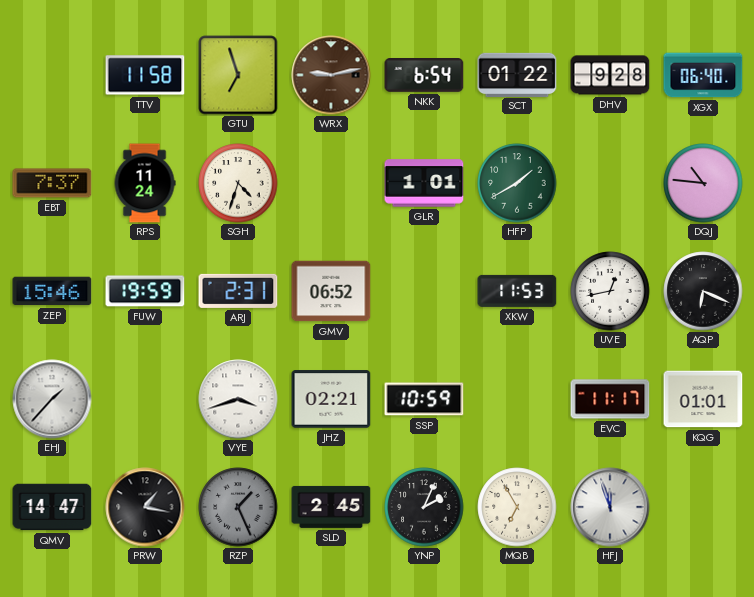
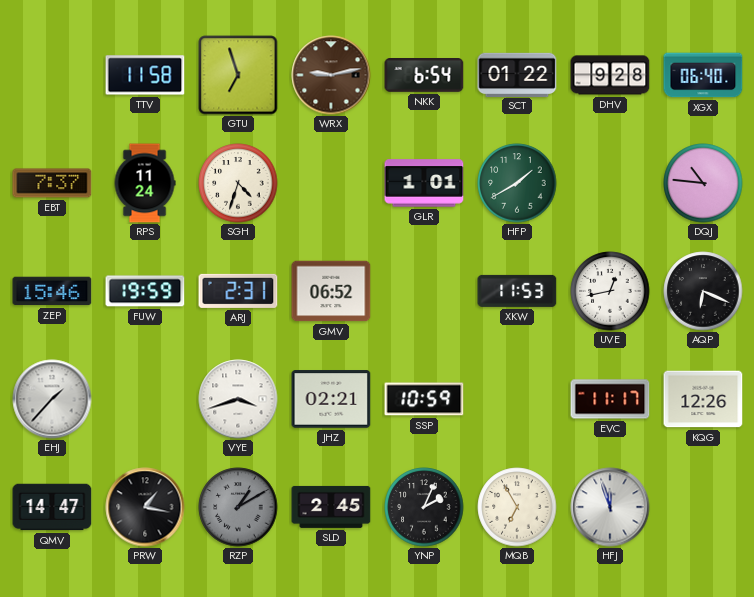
KQG: 01:01 -> 12:26 (703, 399)
RZP: 1:26 -> 1:10 (238, 507)
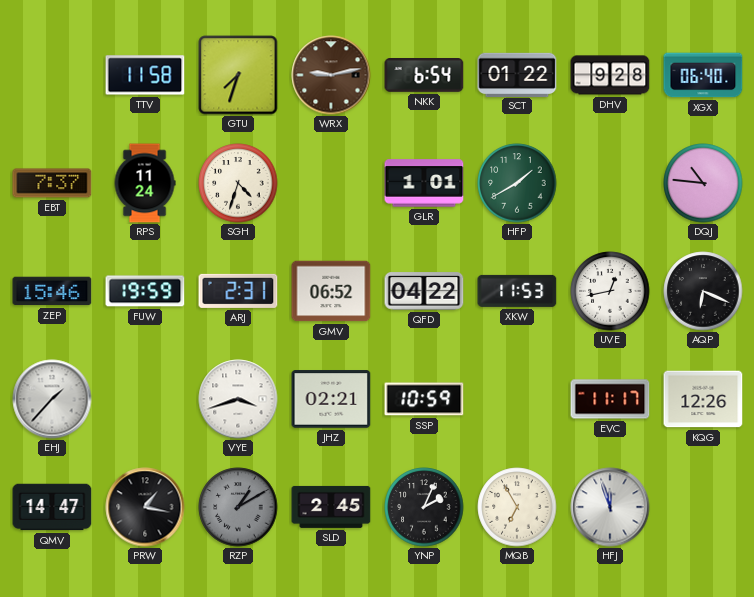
GTU: 6:57 -> 7:33 (238, 75)
QFD: none -> 04:22 (424, 291)
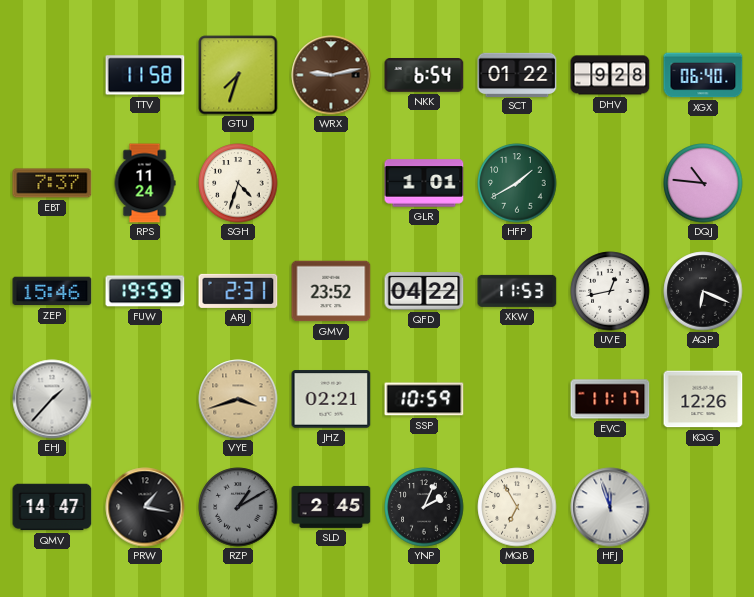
GMV: 06:52 -> 23:52 (331, 291)
VYE dial: white -> champagne (238, 399)
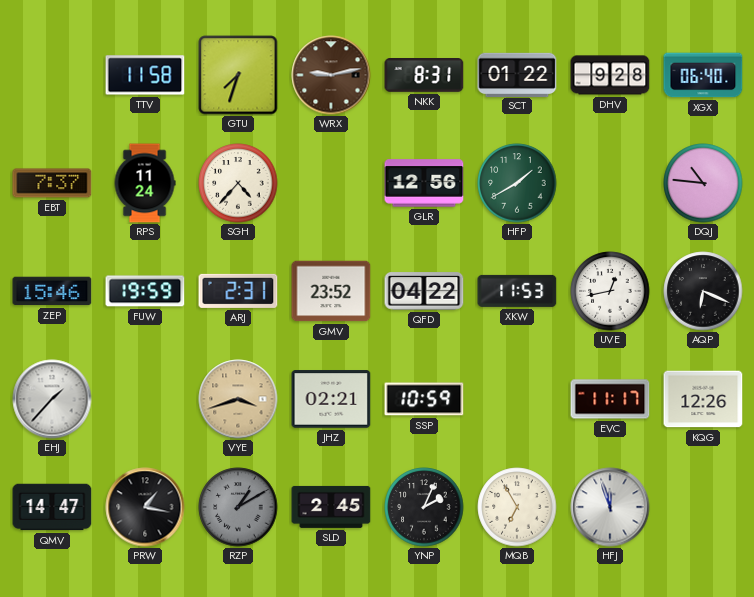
NKK: 6:54 -> 8:31 (424, 76)
SGH: 4:33 -> 4:37 (238, 183)
GLR: 1:01 -> 12:56 (424, 183)
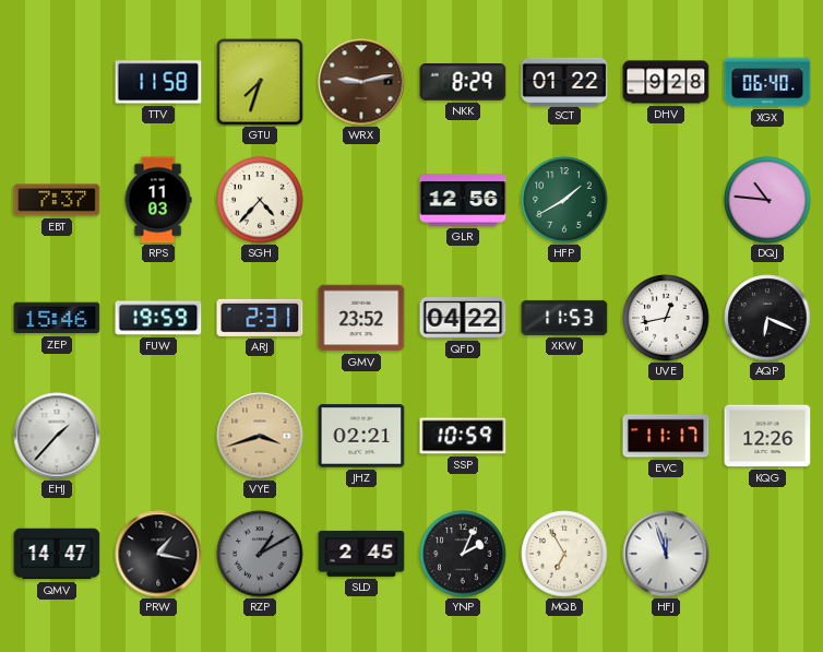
NKK: 8:31 -> 8:29 (463, 83)
RPS: 11:24 -> 11:03 (158, 200)
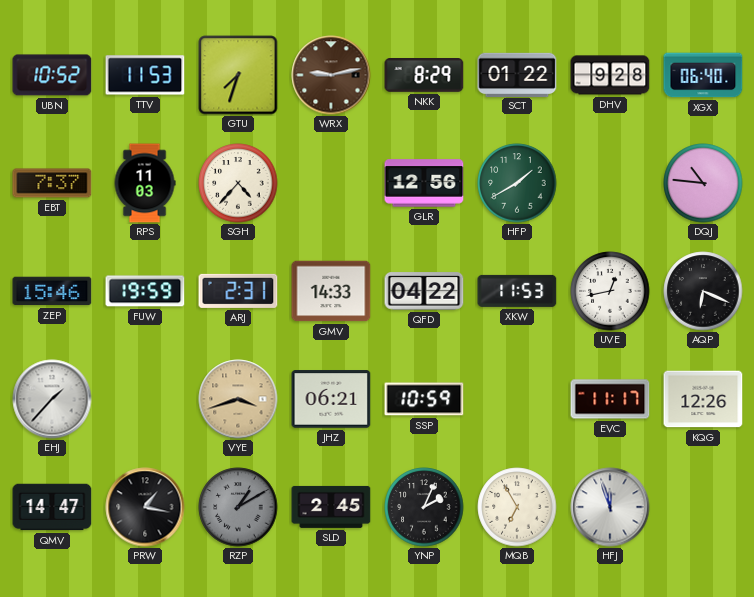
UBN: none -> 10:52 (52, 75)
TTV: 11:58 -> 11:53 (145, 75)
GMV: 23:52 -> 14:33 (331, 291)
JHZ: 02:21 -> 06:21 (331, 399)
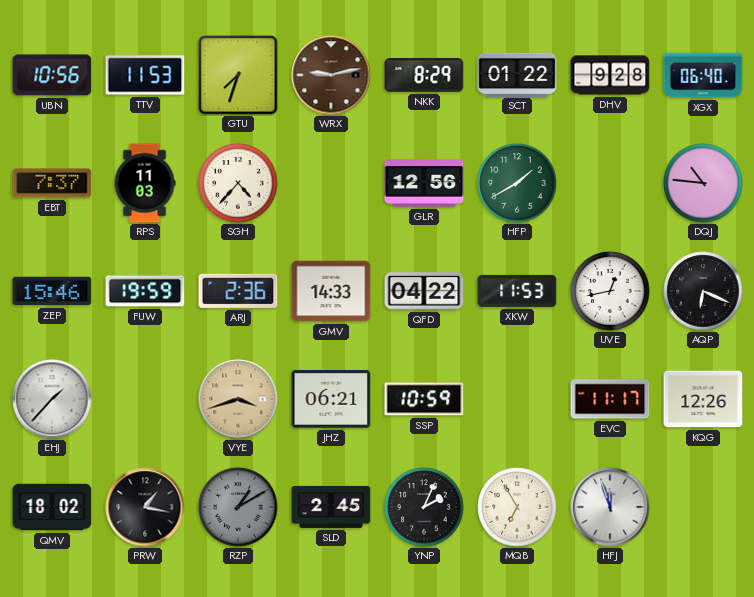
UBN: 10:52 -> 10:56 (52, 75)
ARJ: 2:31 -> 2:36 (238, 291)
QMV: 14:47 -> 18:02 (52, 507)
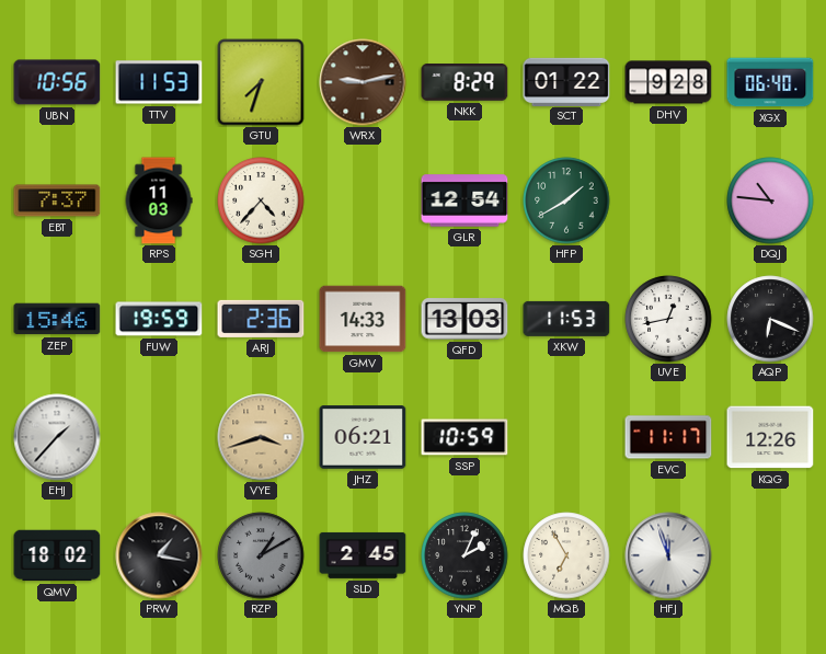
GLR: 12:56 -> 12:54 (464, 200)
QFD: 04:22 -> 13:03 (464, 319)
